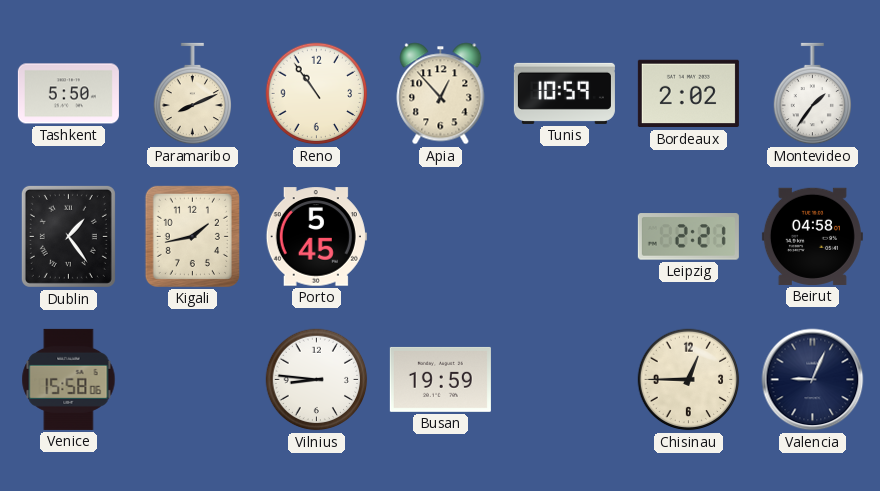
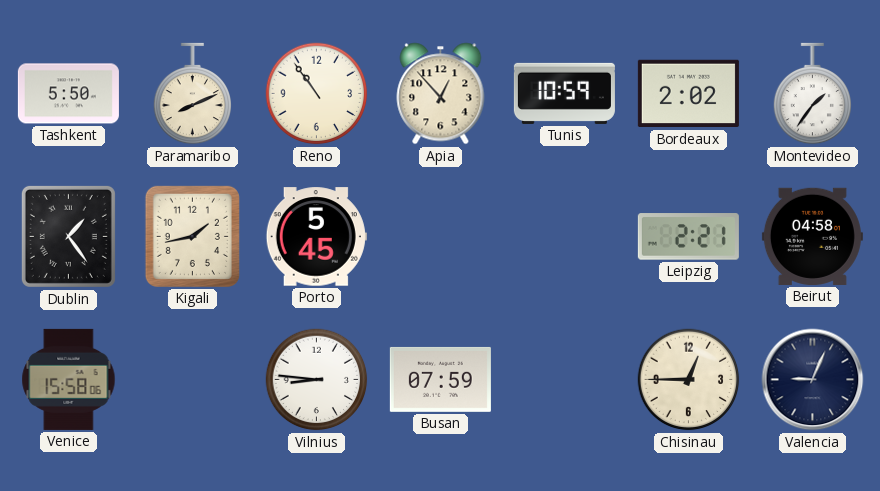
Busan: 19:59 -> 07:59 (440, 379)
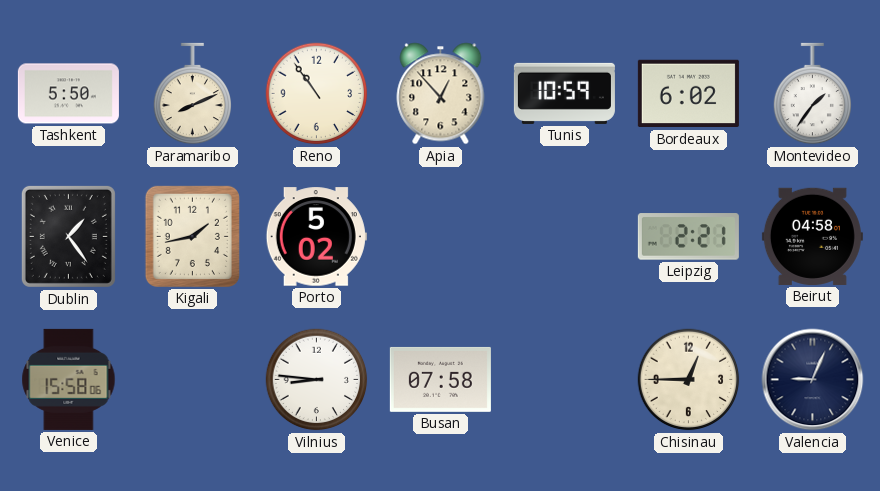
Bordeaux: 2:02 -> 6:02 (688, 94)
Porto: 5:45 -> 5:02 (316, 237)
Busan: 07:59 -> 07:58 (440, 379)
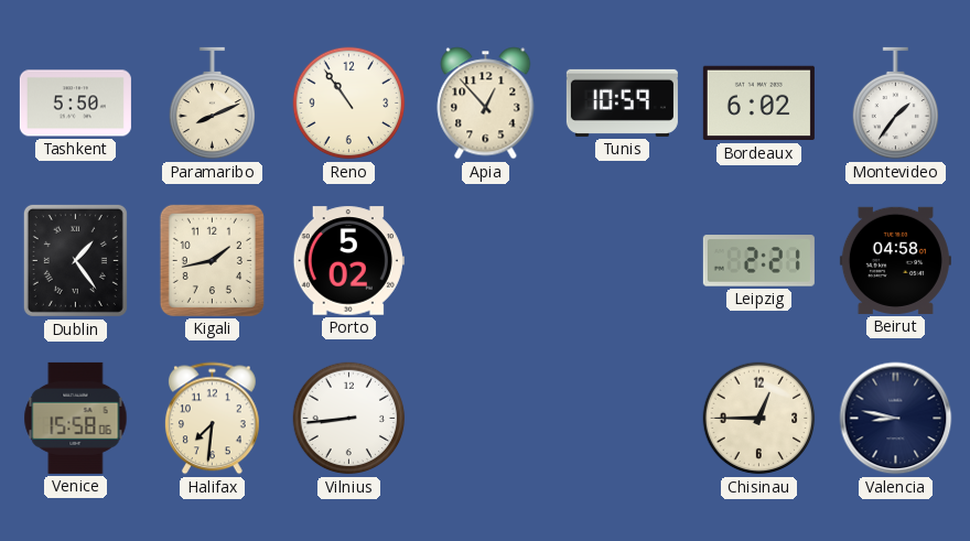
Halifax: none -> 7:31 (212, 419)
Vilnius: 8:46 -> 8:44 (349, 419)
Busan: 07:58 -> none (440, 379)
Valencia: 9:04 -> 8:47 (896, 419)
